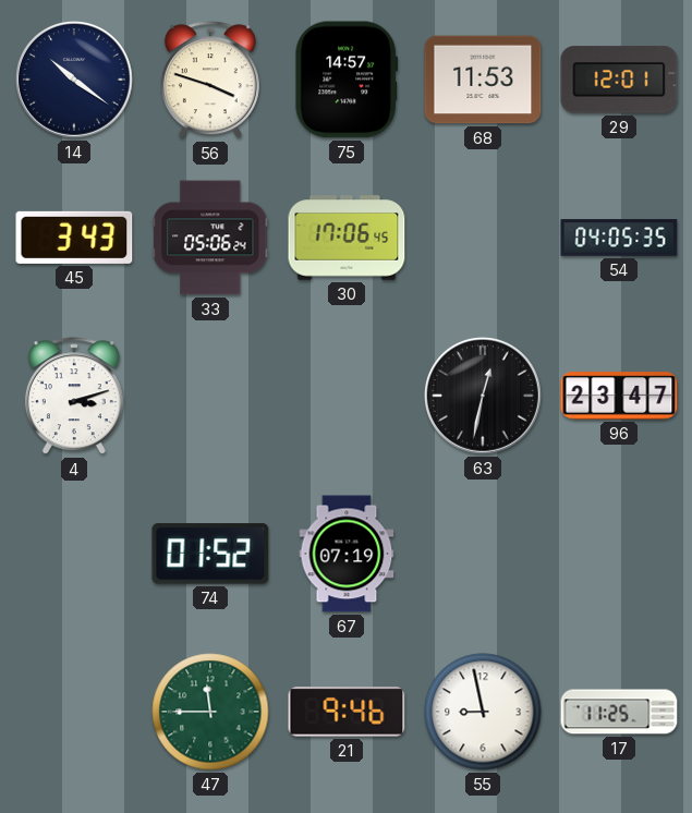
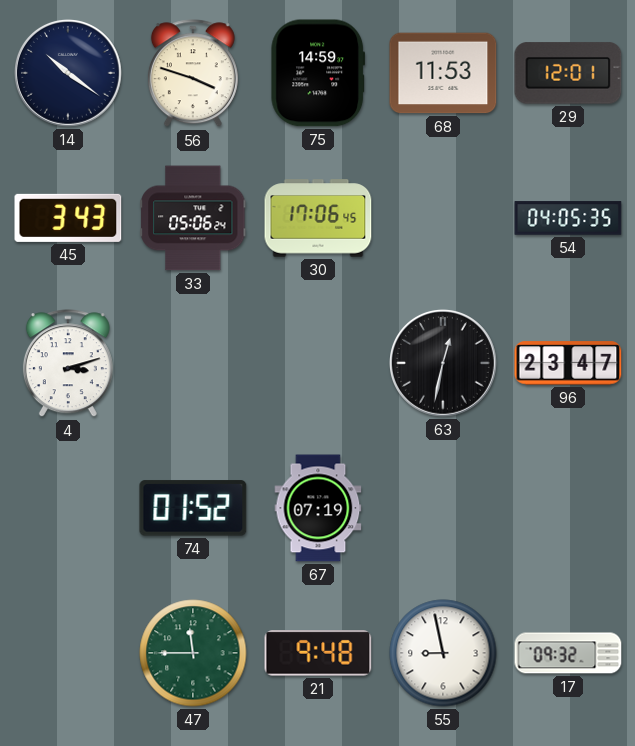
75: 14:57 -> 14:59 (318, 73)
21: 9:46 -> 9:48 (318, 653)
17: 11:25 -> 09:32 (568, 653)
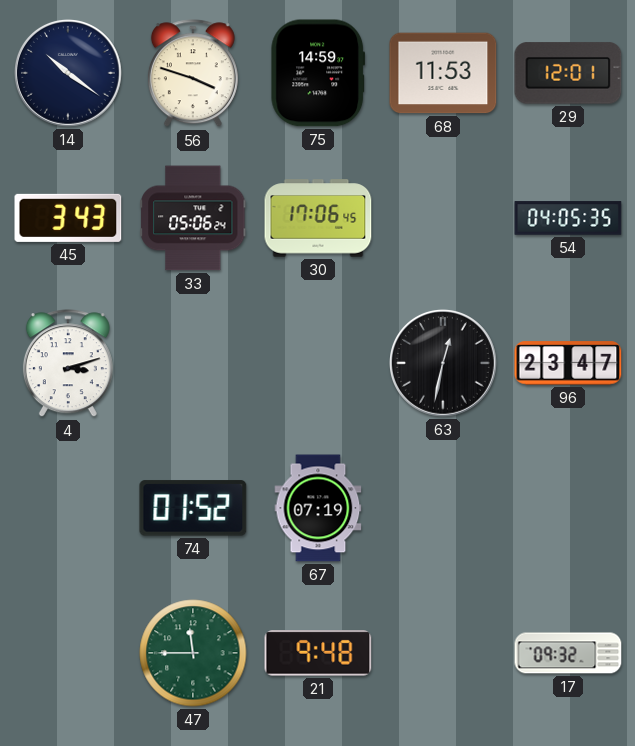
55: 8:58 -> none (443, 653)
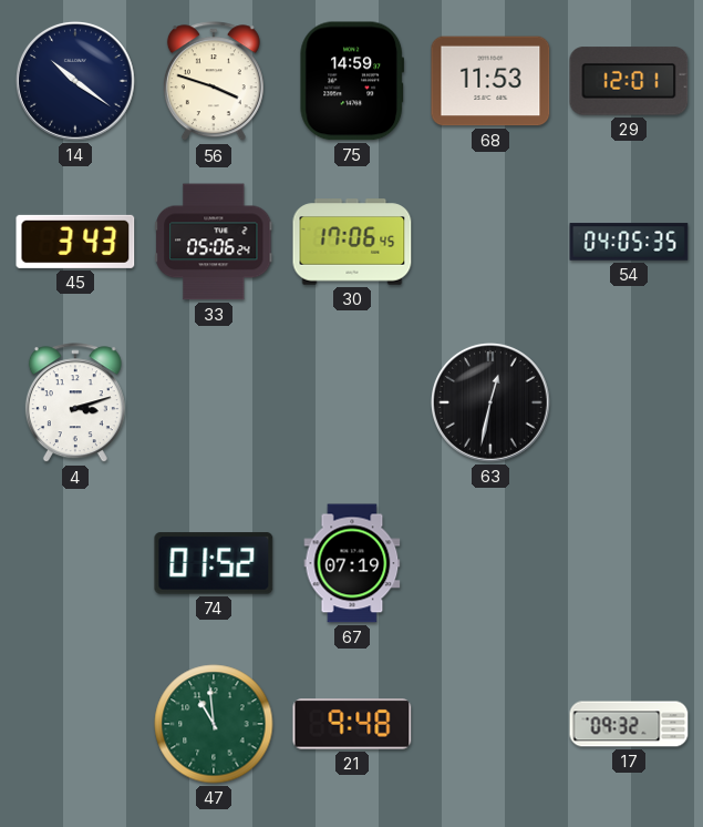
96: 23:47 -> none (568, 363)
47: 11:45 -> 10:59 (214, 724)
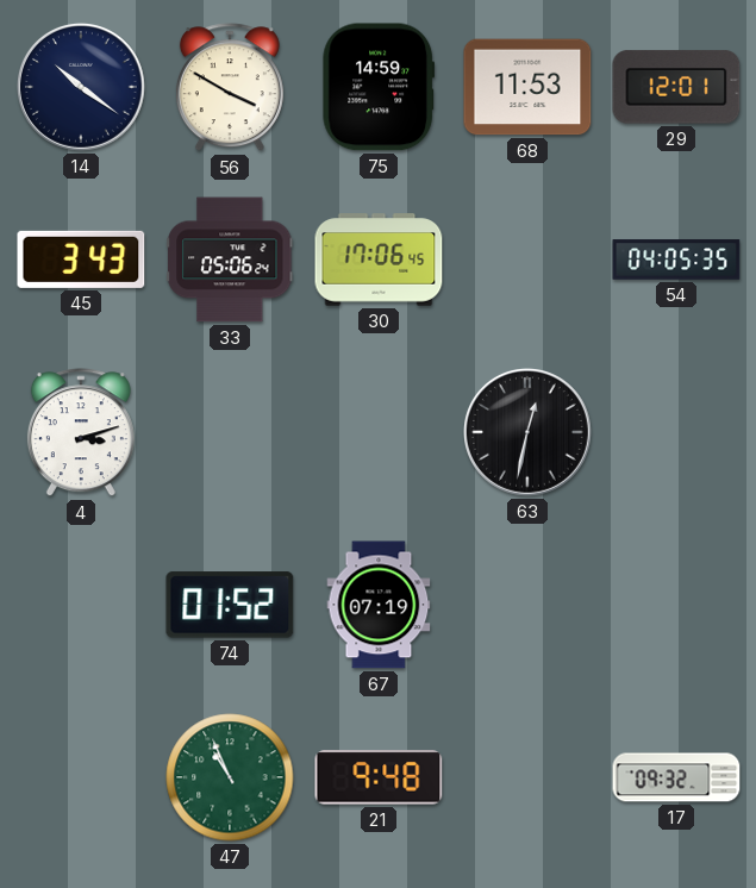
56: 3:48 -> 3:50 (230, 88)
47: 10:59 -> 10:56 (230, 777)
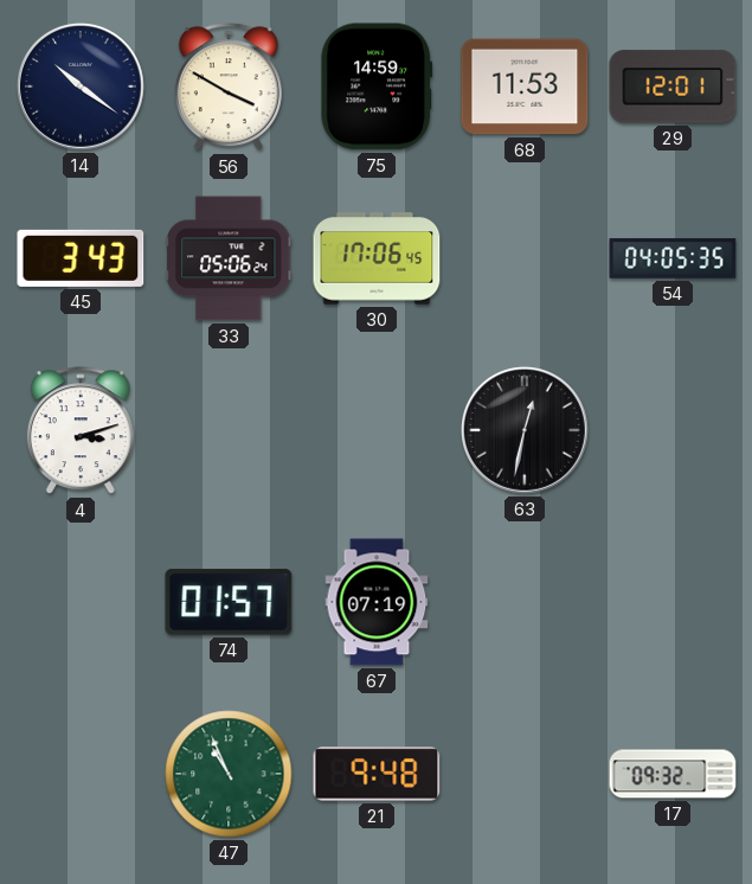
74: 01:52 -> 01:57 (229, 602)
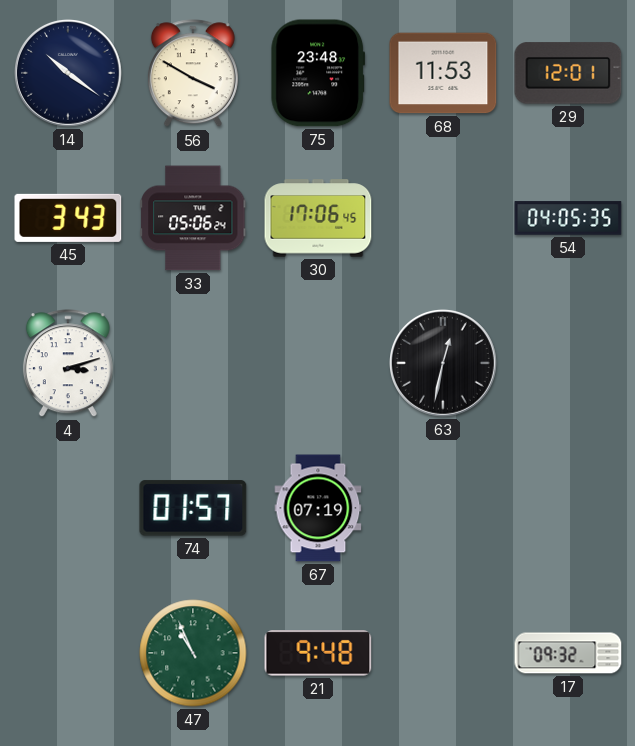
75: 14:59 -> 23:48 (318, 73)
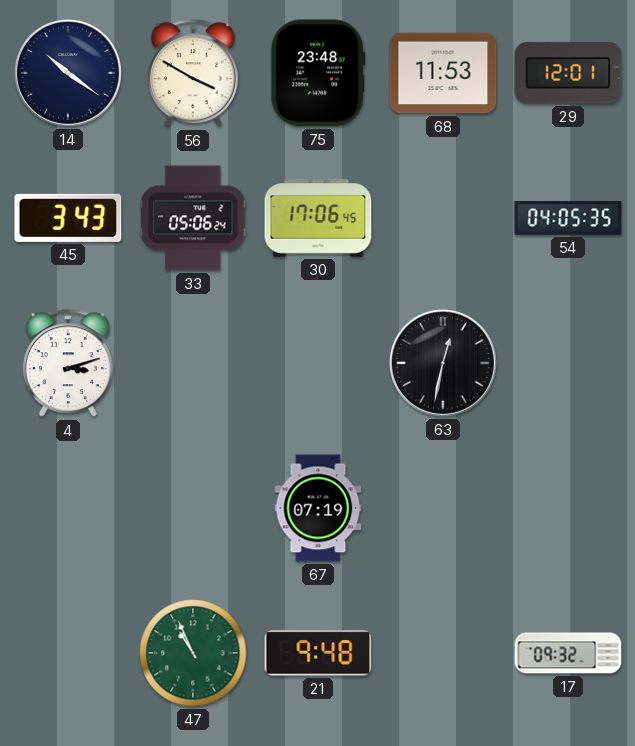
74: 01:57 -> none (193, 508)
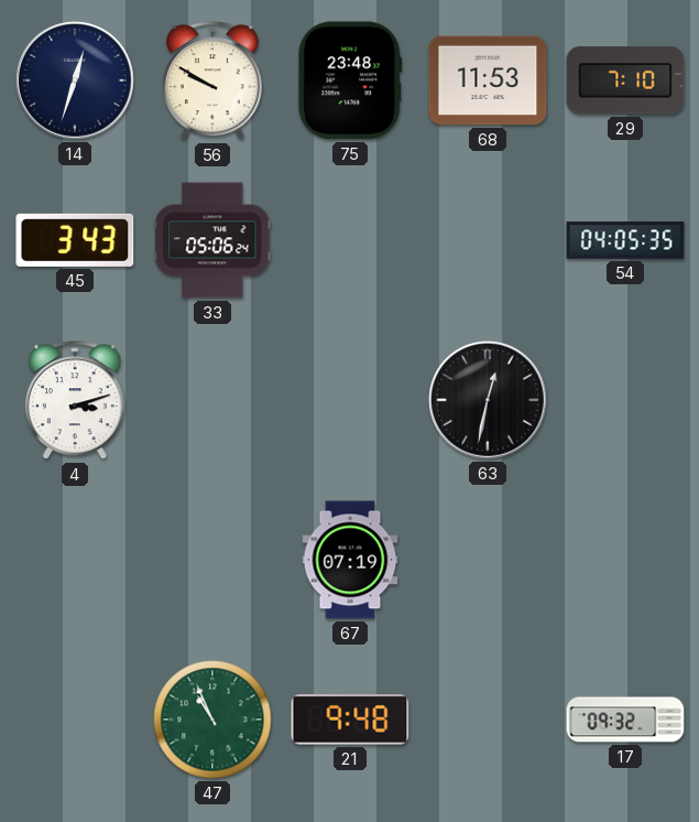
14: 10:21 -> 12:33 (76, 82)
56: 3:50 -> 9:50 (212, 82)
29: 12:01 -> 7:10 (625, 80)
30: 17:06 -> none (318, 218)
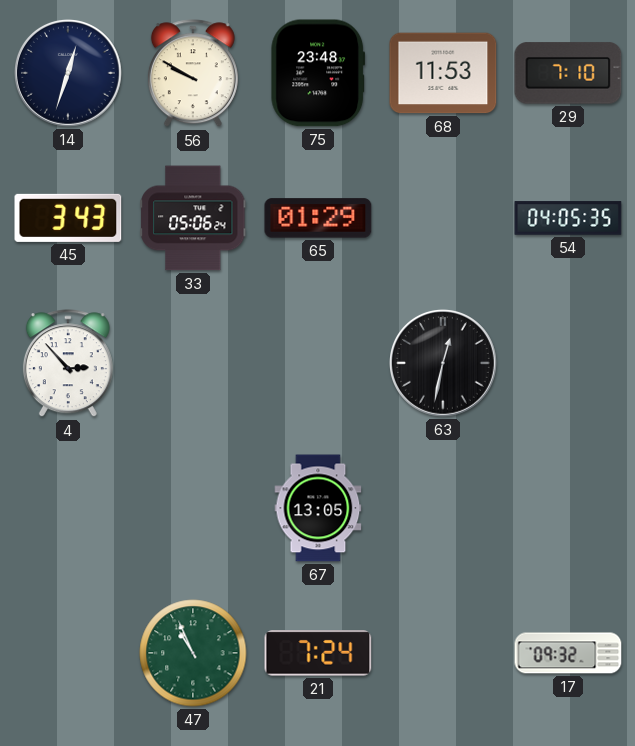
65: none -> 01:29 (318, 218)
4: 3:12 -> 2:53 (68, 364)
67: 07:19 -> 13:05 (318, 508)
21: 9:48 -> 7:24 (318, 653)
